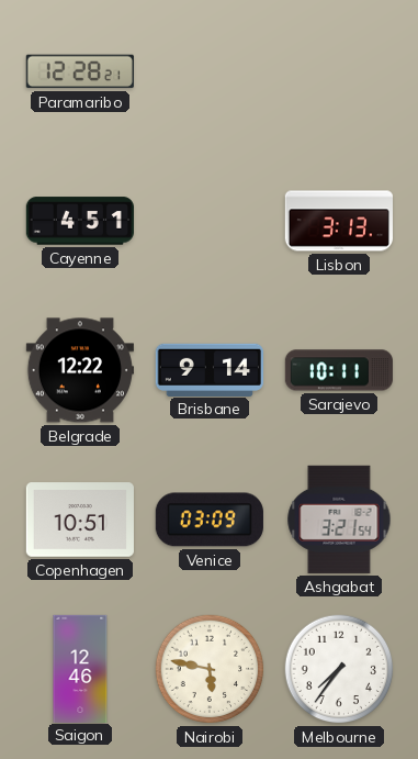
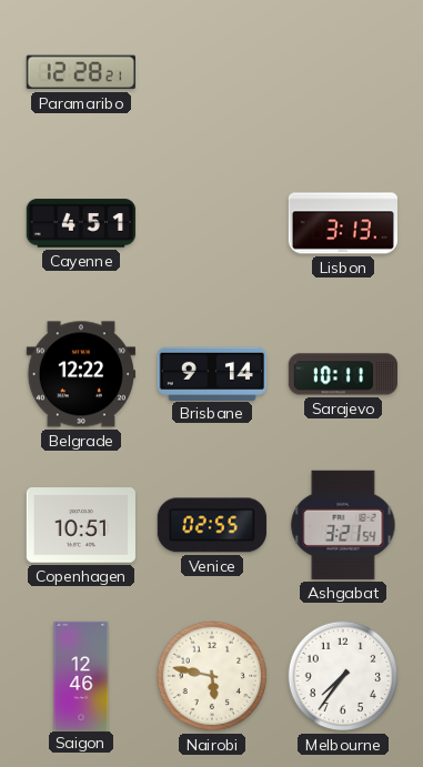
Venice: 03:09 -> 02:55 (212, 525)
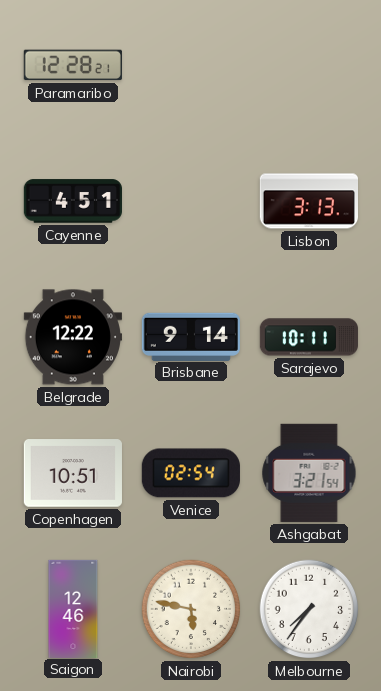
Venice: 02:55 -> 02:54 (191, 473)
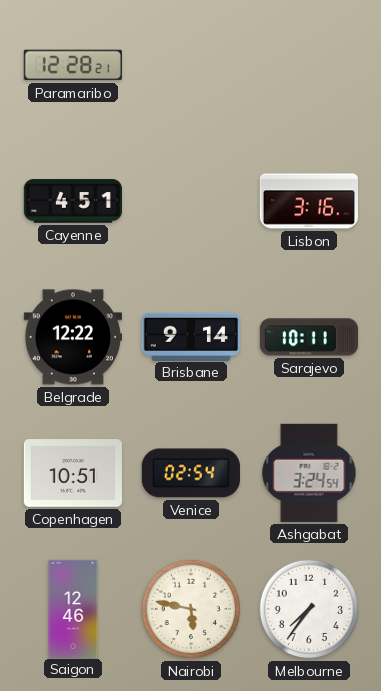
Lisbon: 3:13 -> 3:16 (308, 201)
Ashgabat: 3:21 -> 3:24 (309, 473)
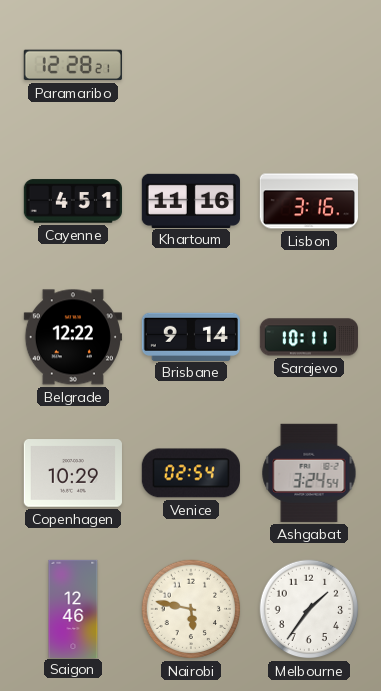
Khartoum: none -> 11:16 (191, 200)
Copenhagen: 10:51 -> 10:29 (73, 473)
Melbourne: 7:36 -> 1:36 (309, 609)
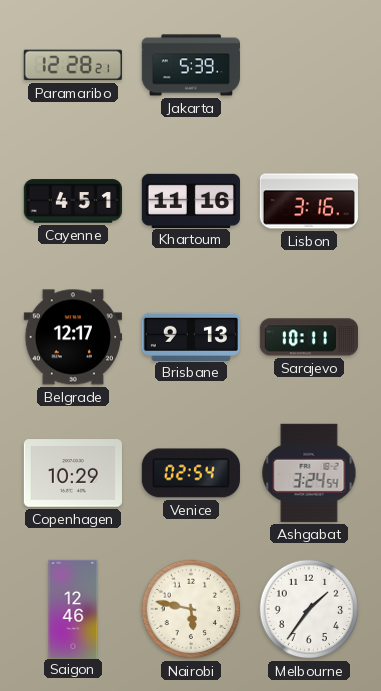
Jakarta: none -> 5:39 (191, 65)
Belgrade: 12:22 -> 12:17 (72, 337)
Brisbane: 9:14 -> 9:13 (191, 336)
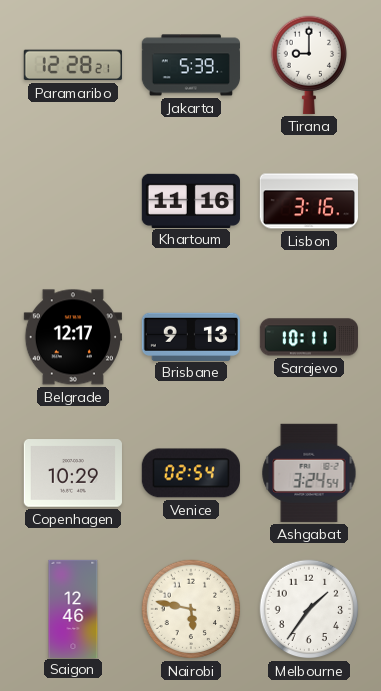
Tirana: none -> 9:00 (308, 65)
Cayenne: 4:51 -> none (73, 201)
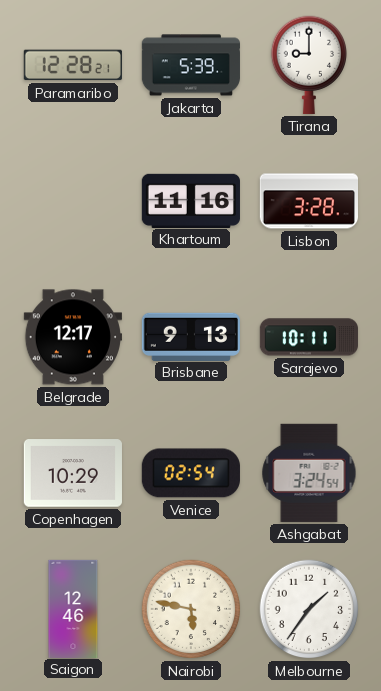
Lisbon: 3:16 -> 3:28 (308, 201)
